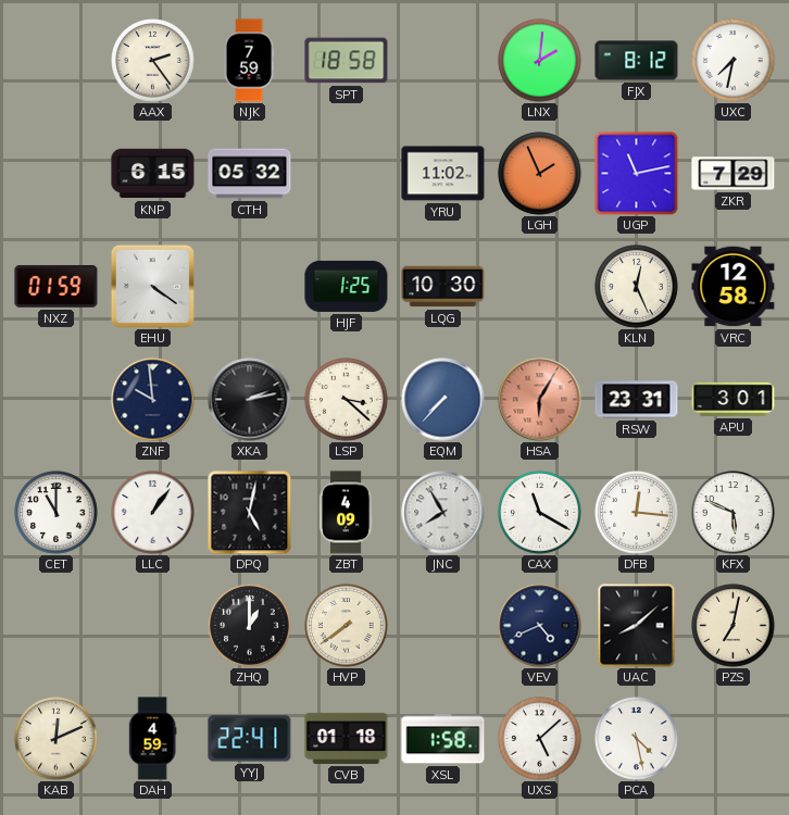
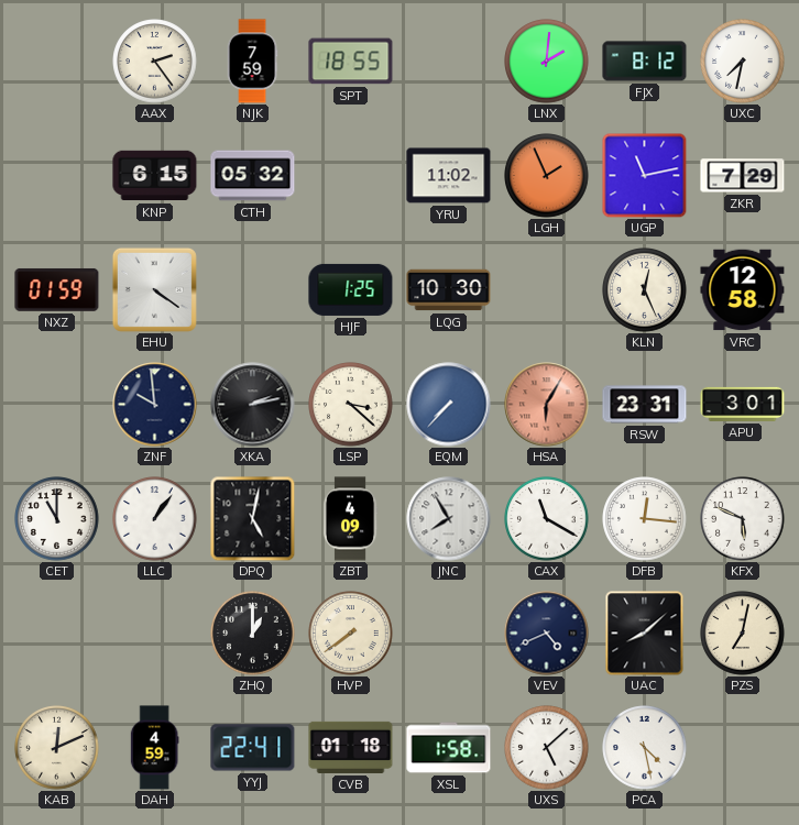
SPT: 18:58 -> 18:55 (351, 62)
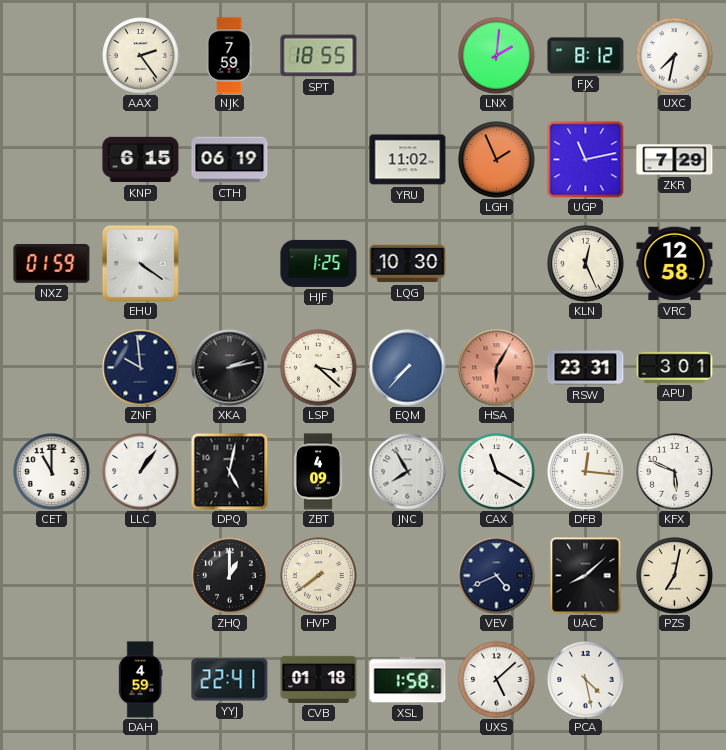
CTH: 05:32 -> 06:19 (230, 160)
KAB: 12:11 -> none (57, 748)
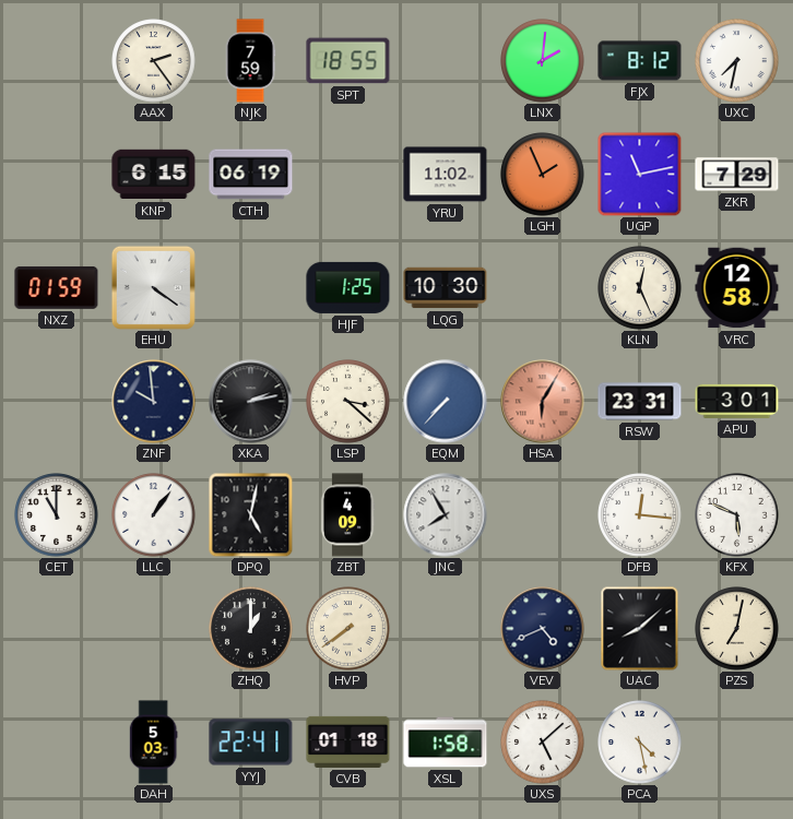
CAX: 11:20 -> none (497, 472)
DAH: 4:59 -> 5:03 (153, 743)
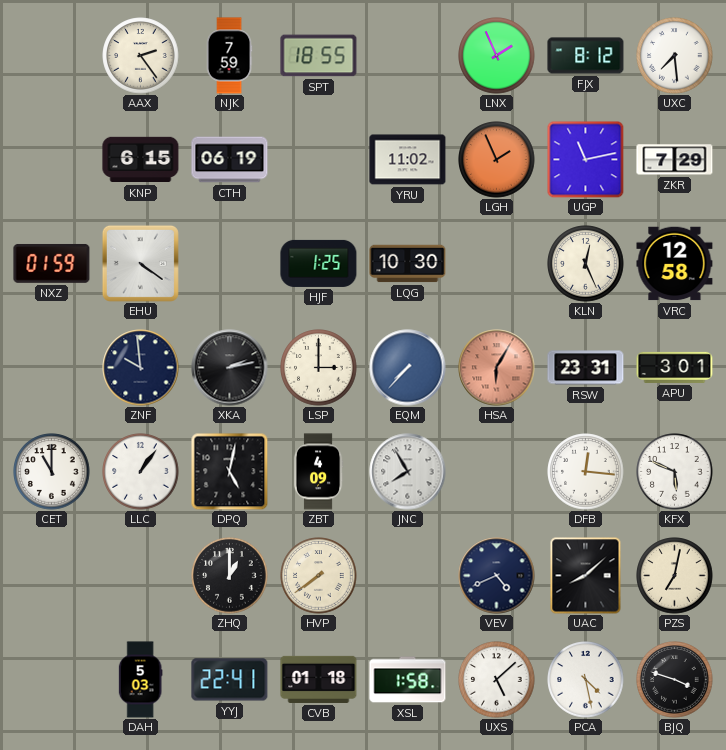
LNX: 2:01 -> 1:56 (497, 56)
UXC: 7:32 -> 7:29 (675, 56)
LSP: 3:22 -> 3:00 (319, 368)
BJQ: none -> 3:48 (675, 680)
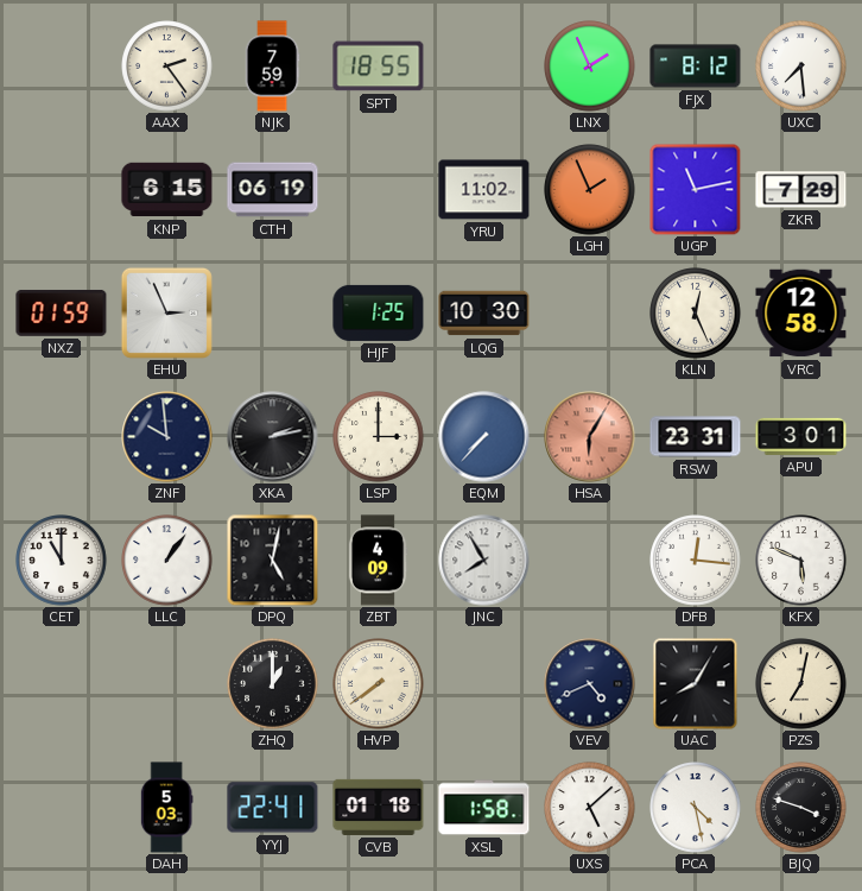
EHU: 4:21 -> 2:56 (166, 312)
UAC: 8:08 -> 8:05 (696, 684)
